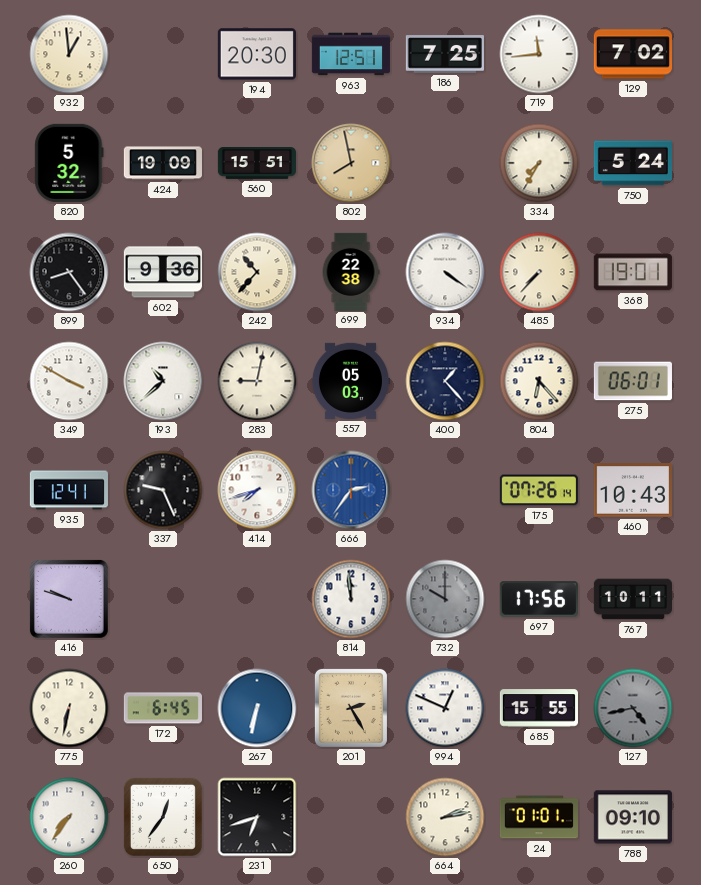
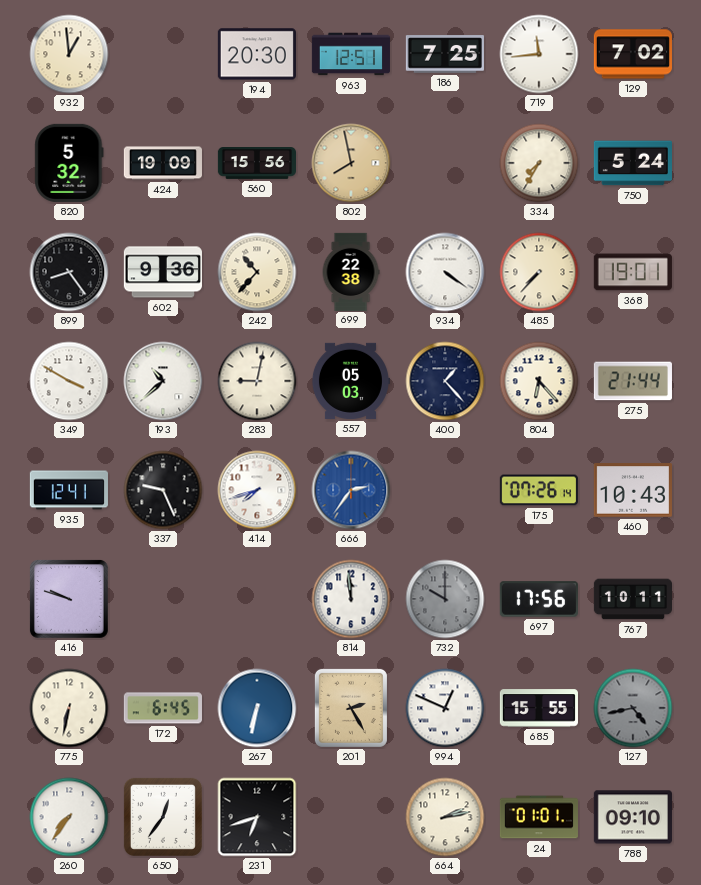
560: 15:51 -> 15:56 (256, 164)
275: 06:01 -> 21:44 (633, 381)
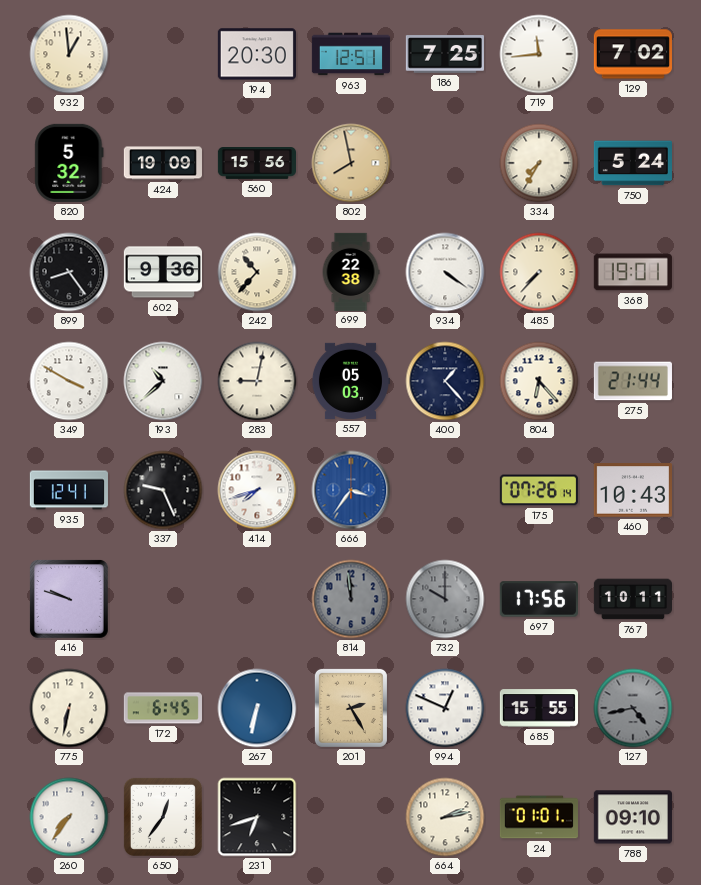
666: 2:36 -> 3:36 (351, 490)
814 dial: white -> grey (351, 599)
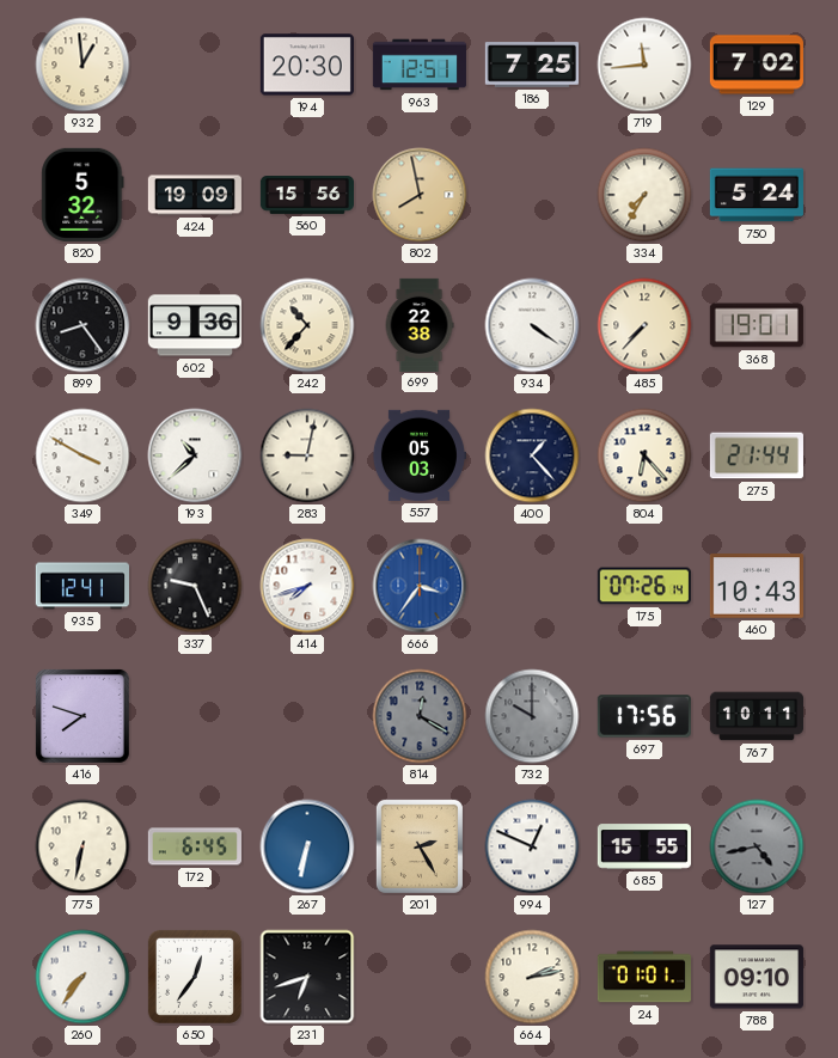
416: 9:48 -> 7:48 (82, 716)
814: 11:59 -> 12:20 (420, 716)
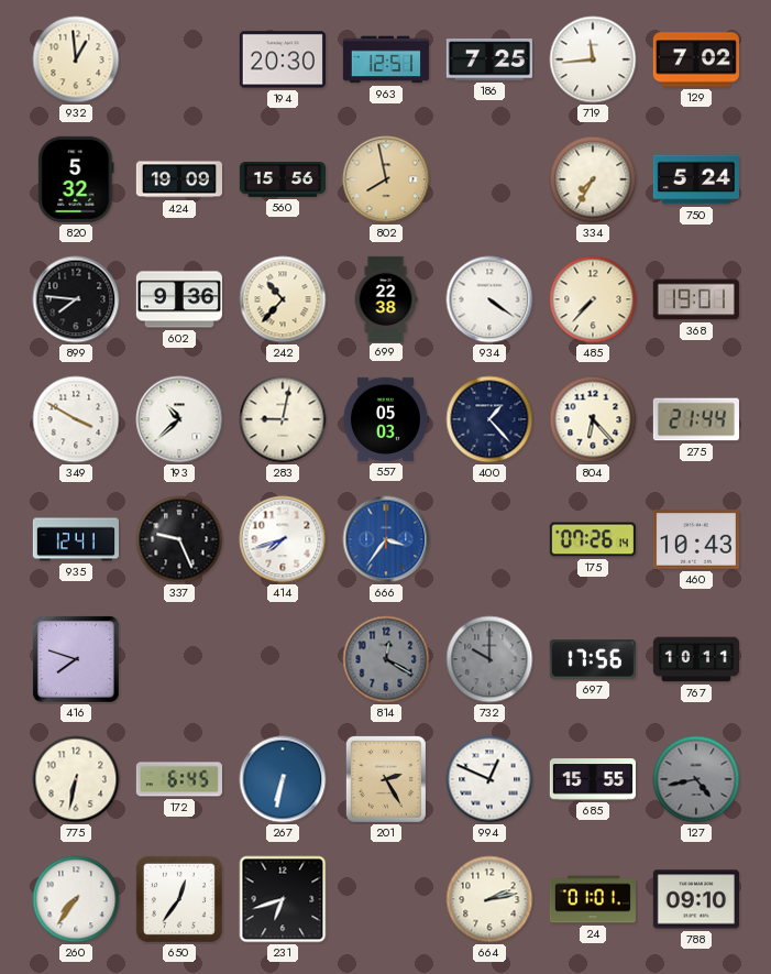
899: 8:24 -> 7:46 (76, 299)
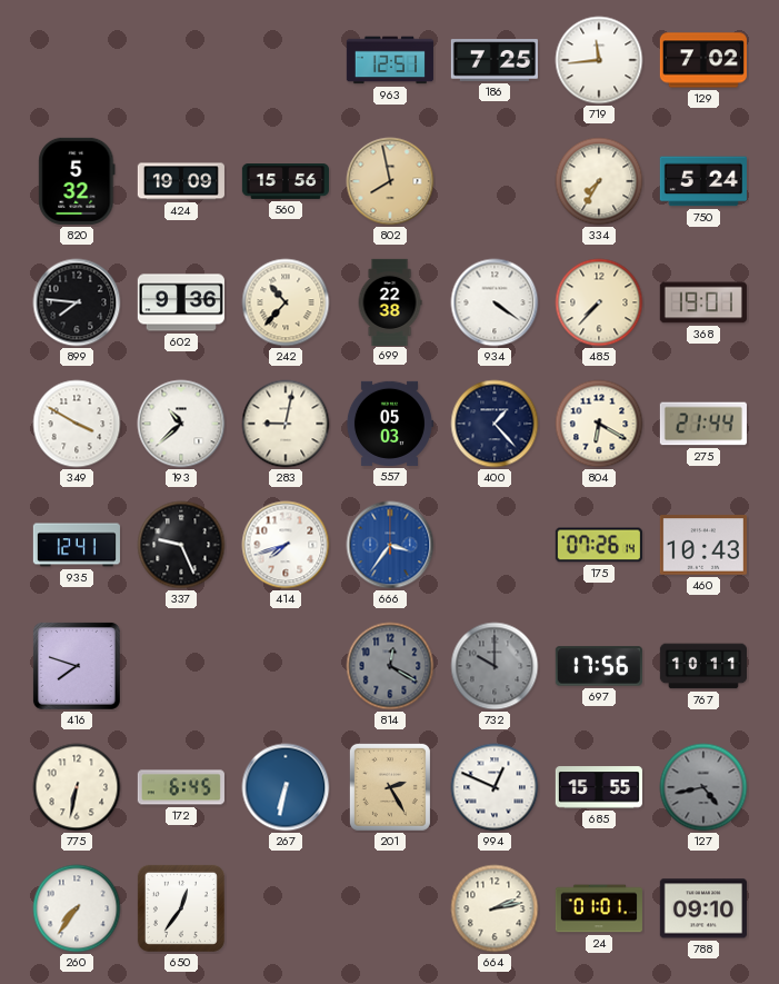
932: 12:59 -> none (76, 59)
194: 20:30 -> none (283, 59)
804: 6:23 -> 6:20 (599, 424)
231: 6:42 -> none (283, 899)
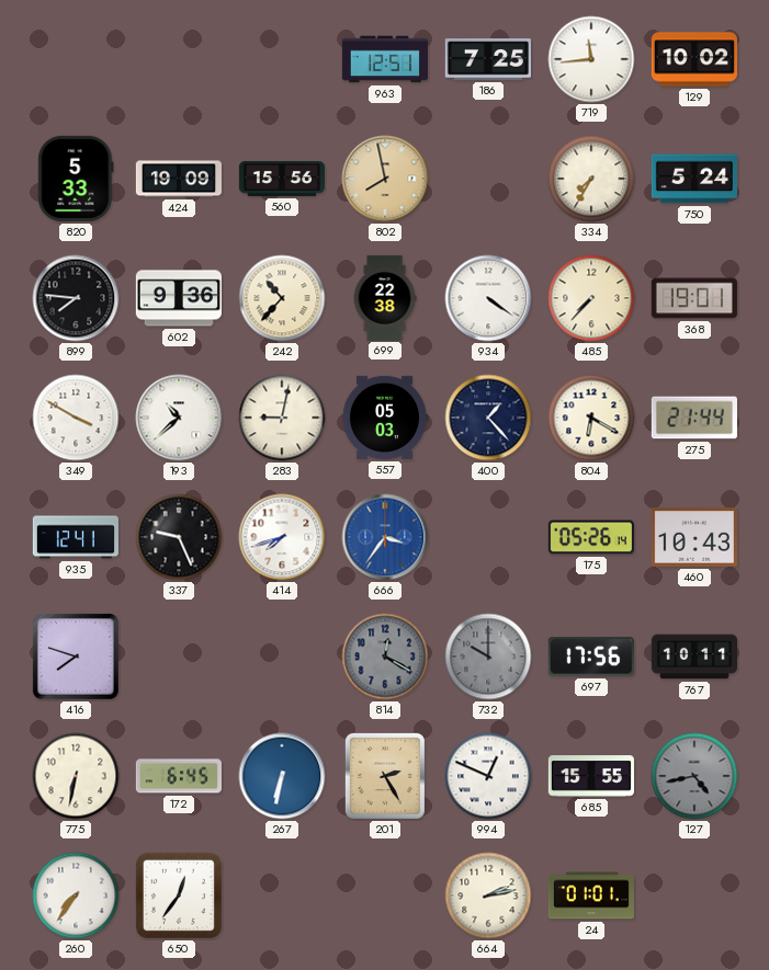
129: 7:02 -> 10:02 (694, 59)
820: 5:32 -> 5:33 (76, 179)
175: 07:26 -> 05:26 (591, 537)
788: 09:10 -> none (703, 908)
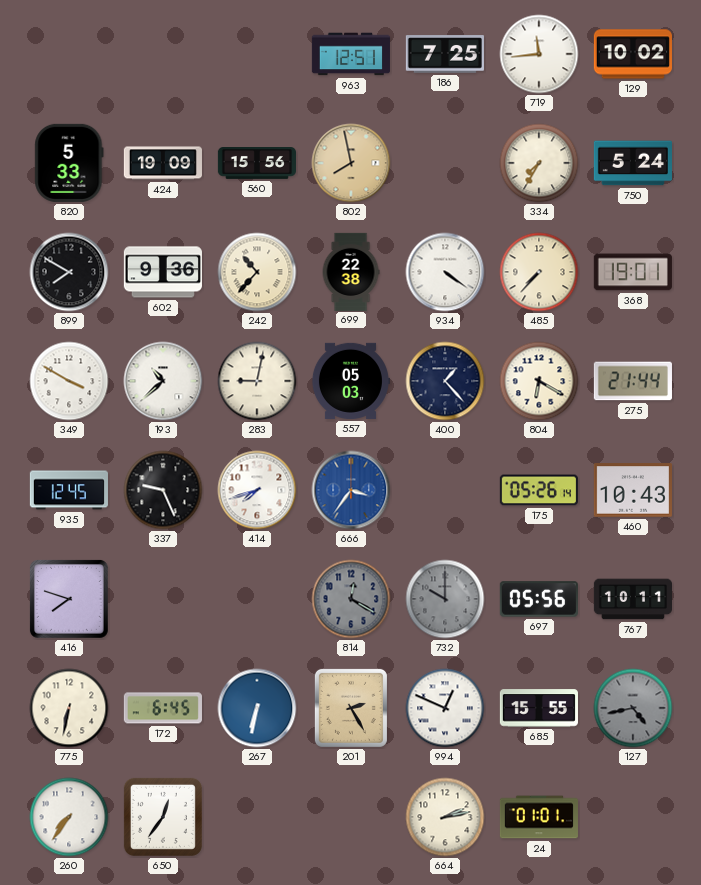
899: 7:46 -> 7:50 (69, 272)
935: 12:41 -> 12:45 (69, 490)
697: 17:56 -> 05:56 (539, 599)
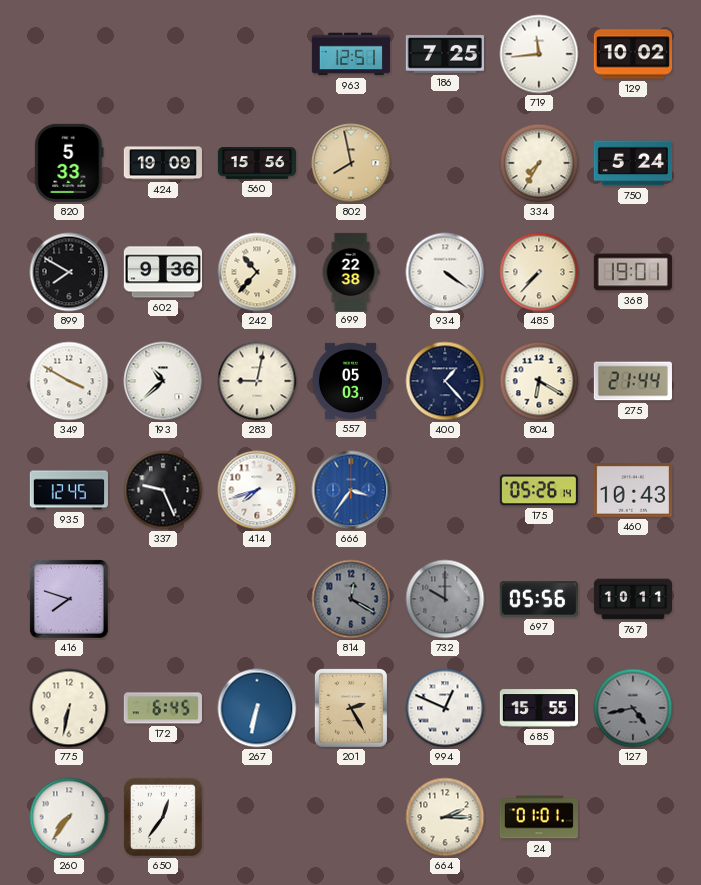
664: 2:13 -> 2:15 (445, 817)
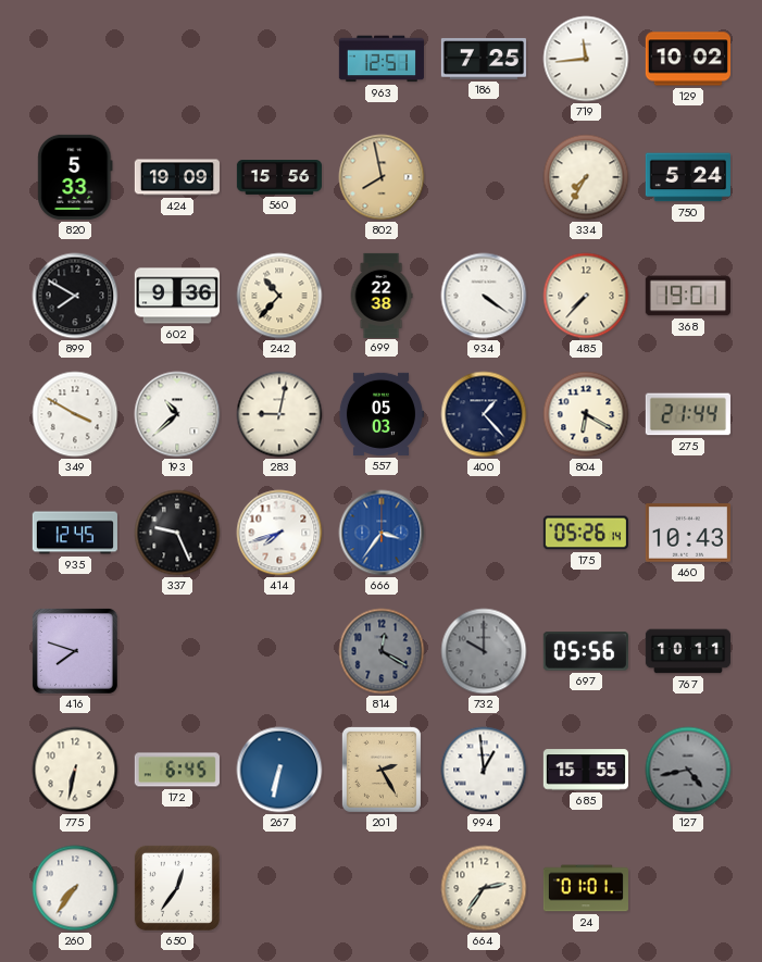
994: 12:49 -> 12:59 (484, 770)
664: 2:15 -> 2:36 (484, 888)
